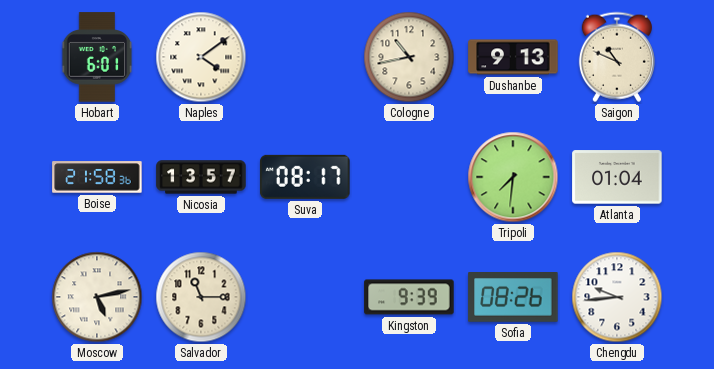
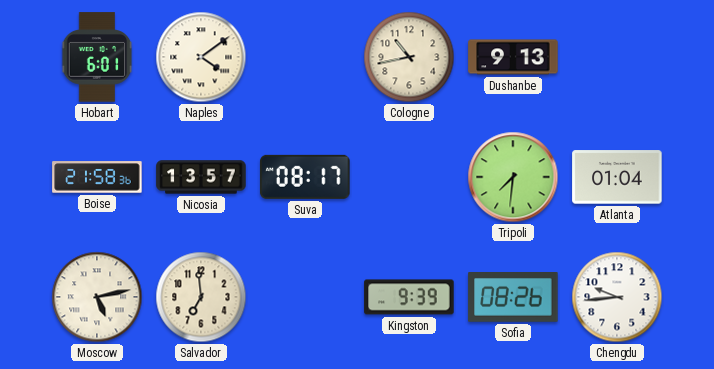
Saigon: 10:49 -> none (617, 57)
Salvador: 11:15 -> 6:59 (201, 297)
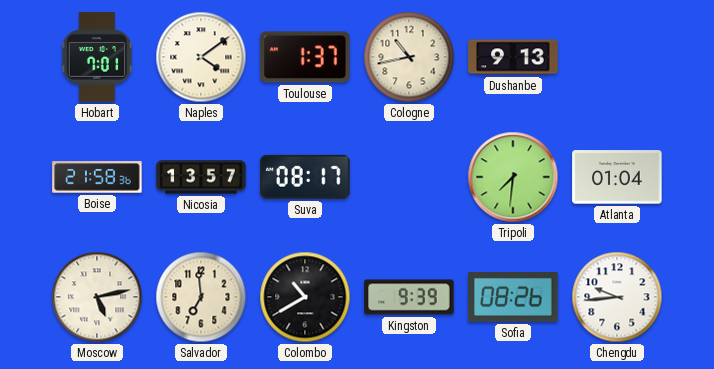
Hobart: 6:01 -> 7:01 (97, 57)
Toulouse: none -> 1:37 (305, 57)
Colombo: none -> 10:40 (305, 297)
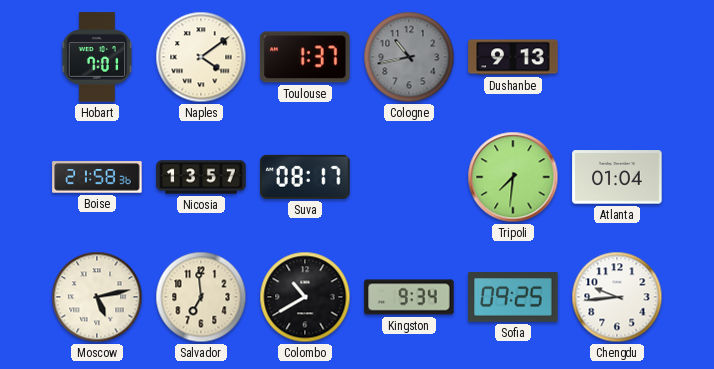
Cologne dial: cream -> grey (409, 57)
Kingston: 9:39 -> 9:34 (409, 297)
Sofia: 08:26 -> 09:25 (513, 297)
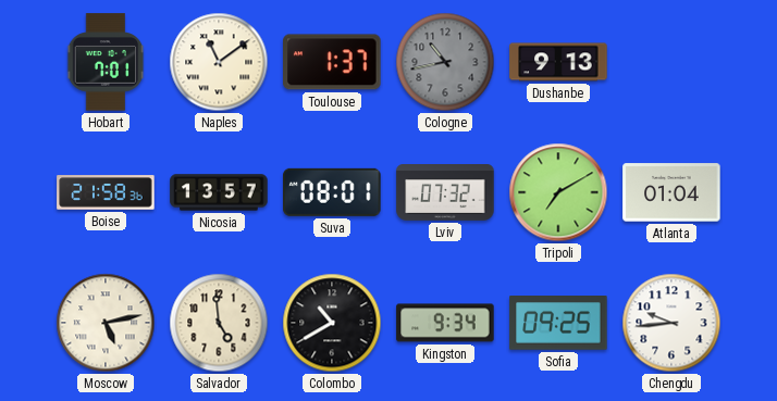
Naples: 4:09 -> 11:09 (219, 62)
Suva: 08:17 -> 08:01 (332, 192)
Lviv: none -> 07:32 (445, 193)
Tripoli: 7:31 -> 7:10 (558, 192)
Salvador: 6:59 -> 4:59 (219, 323)
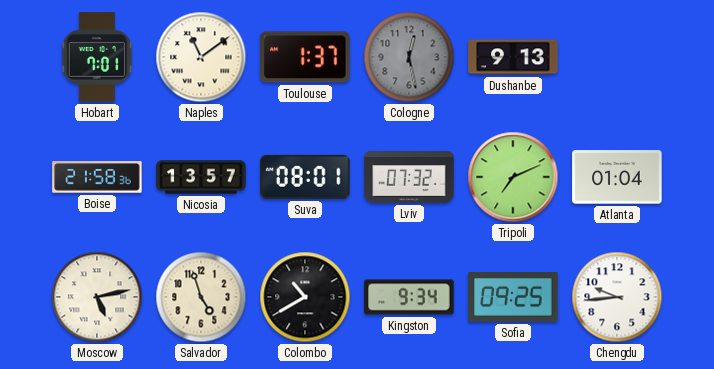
Cologne: 10:43 -> 12:28 (409, 57)
Tripoli: 7:10 -> 7:11 (513, 177)
Salvador: 4:59 -> 4:57 (201, 297)
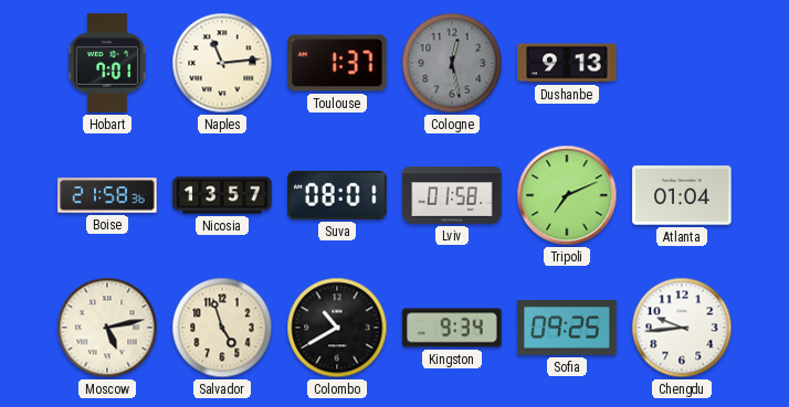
Naples: 11:09 -> 11:14 (222, 63)
Lviv: 07:32 -> 01:58 (452, 196)
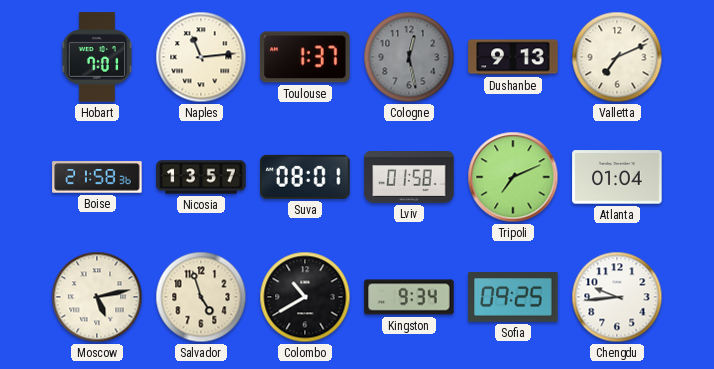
Valletta: none -> 7:11 (617, 57)
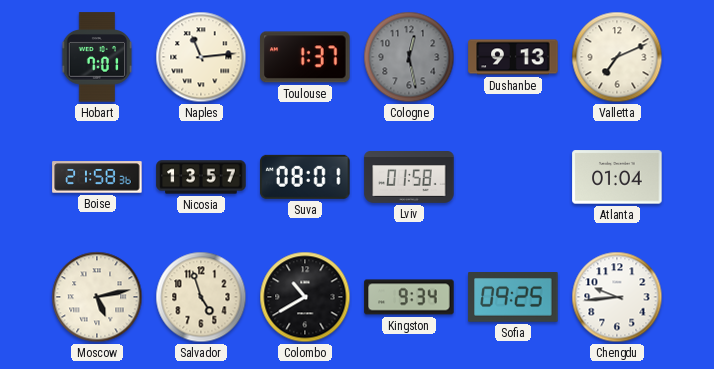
Tripoli: 7:11 -> none (513, 177)
